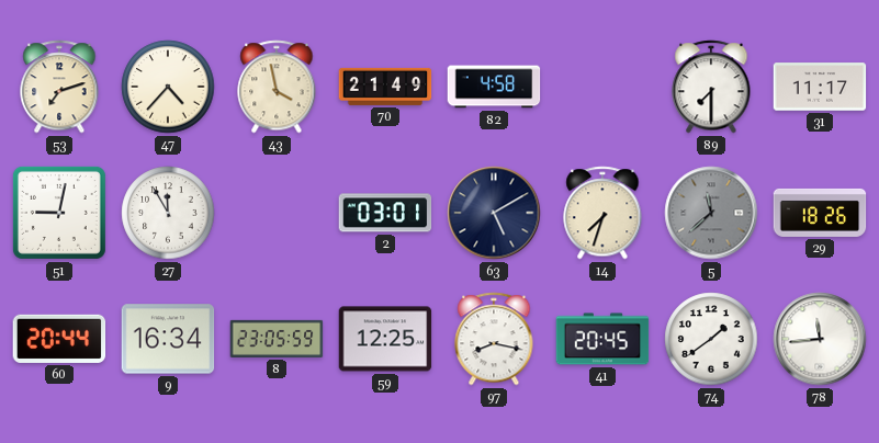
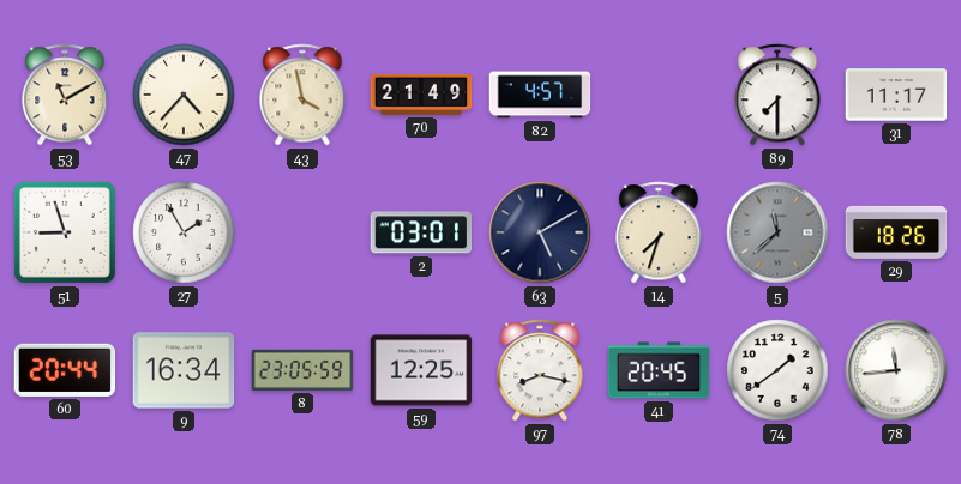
53: 7:12 -> 11:10 (65, 95)
82: 4:58 -> 4:57 (540, 95)
51: 9:02 -> 8:57 (65, 232)
27: 11:55 -> 1:55 (184, 232)
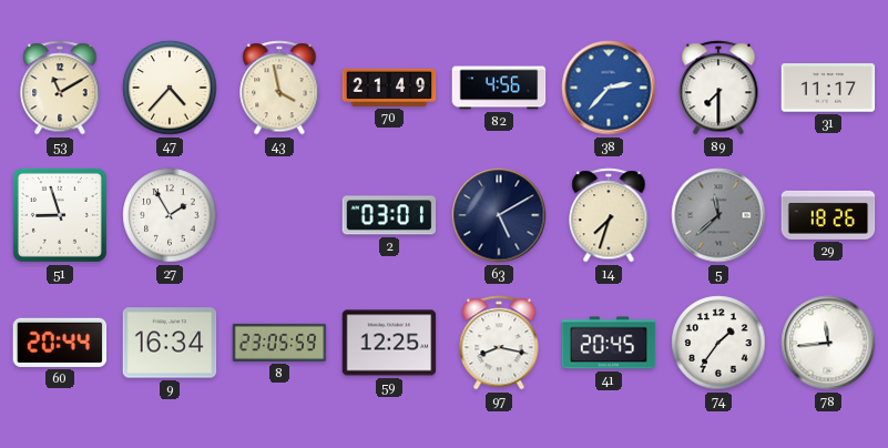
82: 4:57 -> 4:56 (499, 88)
38: none -> 2:37 (609, 88)
74: 1:39 -> 1:36 (718, 343)
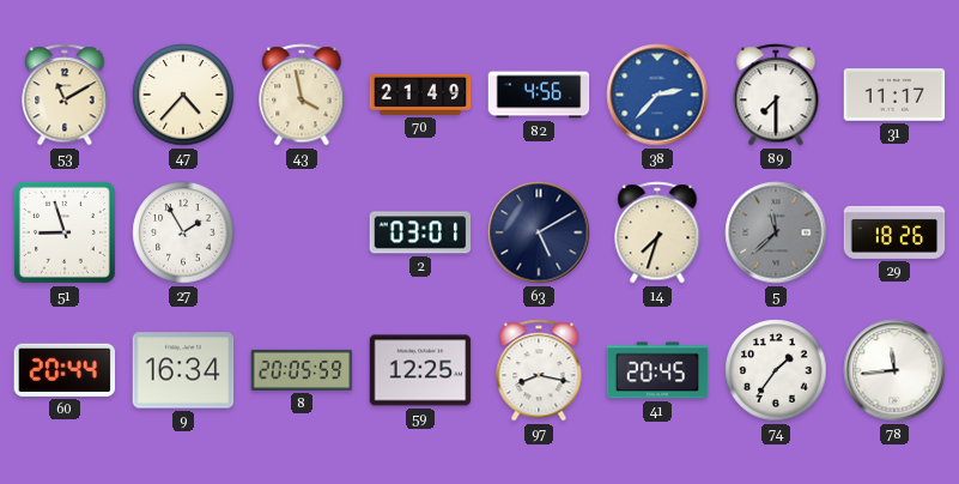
8: 23:05 -> 20:05 (302, 370)
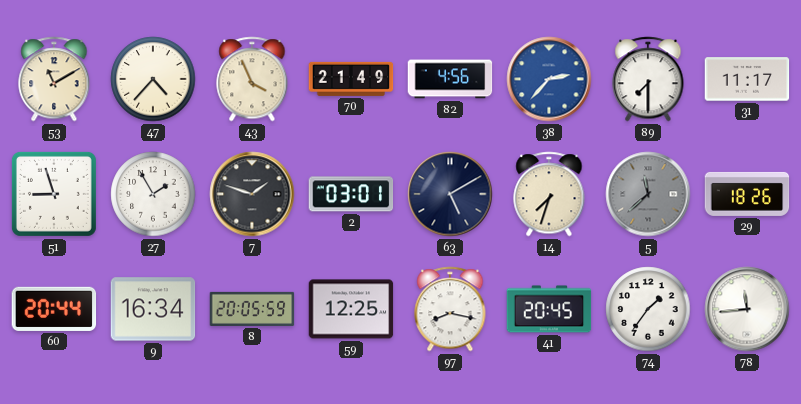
43: 3:58 -> 3:56 (252, 79)
7: none -> 1:48 (252, 194)
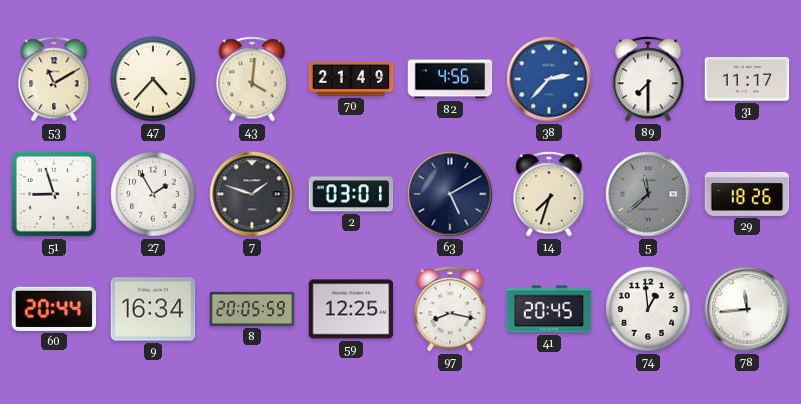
43: 3:56 -> 4:01 (252, 79)
74: 1:36 -> 12:59 (648, 309)
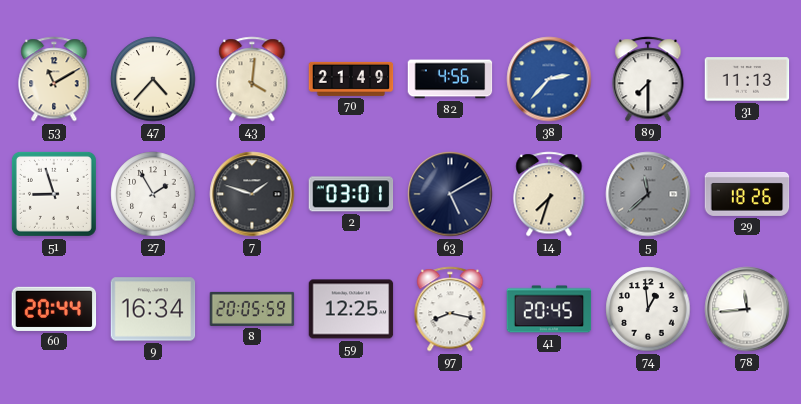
31: 11:17 -> 11:13 (747, 79)
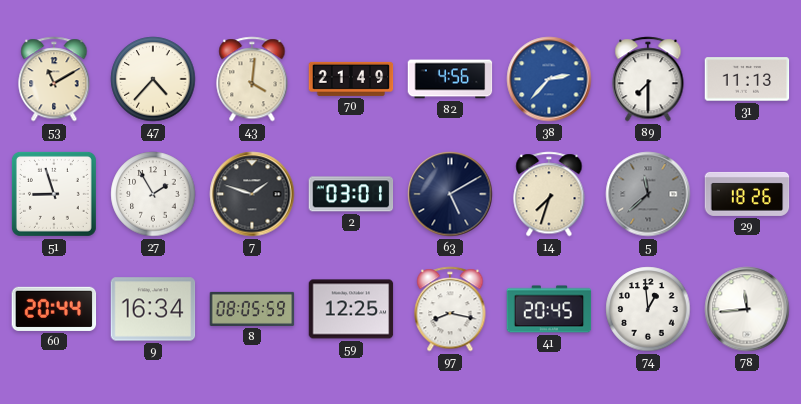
8: 20:05 -> 08:05 (252, 309)
